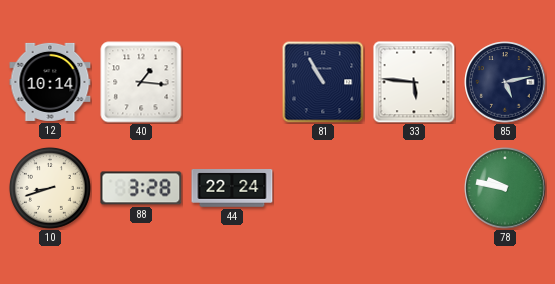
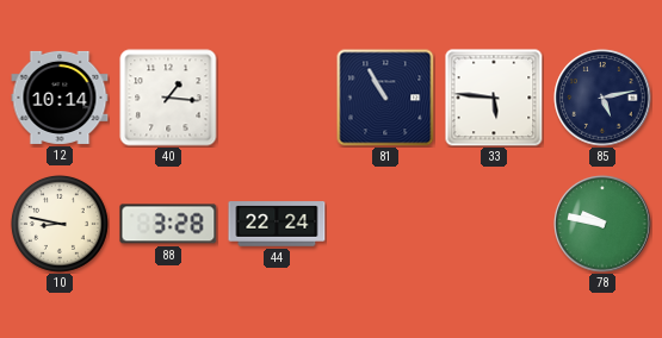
10: 8:42 -> 8:47 (60, 224)
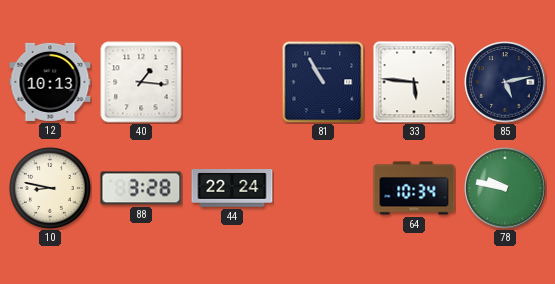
12: 10:14 -> 10:13 (50, 82)
64: none -> 10:34 (414, 188)
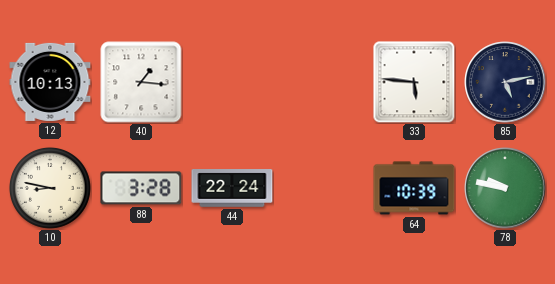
81: 10:55 -> none (323, 82)
64: 10:34 -> 10:39 (414, 188)
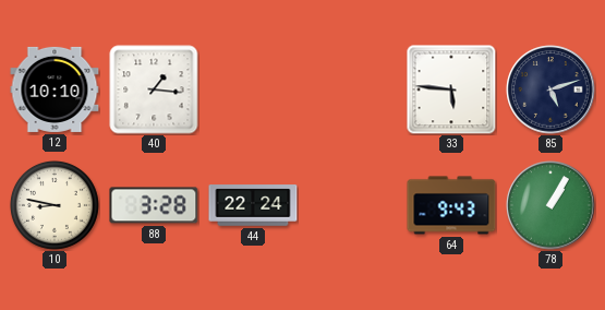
12: 10:13 -> 10:10 (55, 90)
85: 5:13 -> 5:12 (550, 90)
64: 10:39 -> 9:43 (451, 205)
78: 9:47 -> 1:05 (550, 205)
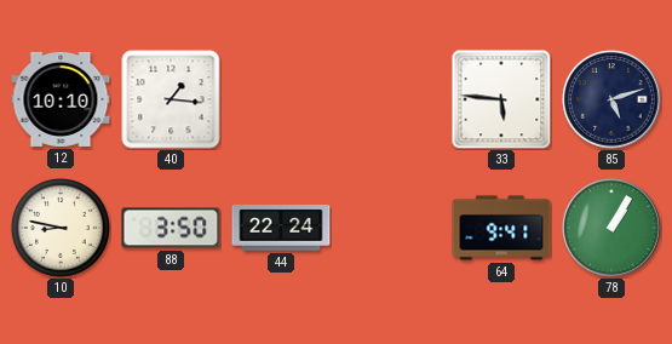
88: 3:28 -> 3:50 (171, 228)
64: 9:43 -> 9:41 (501, 228)
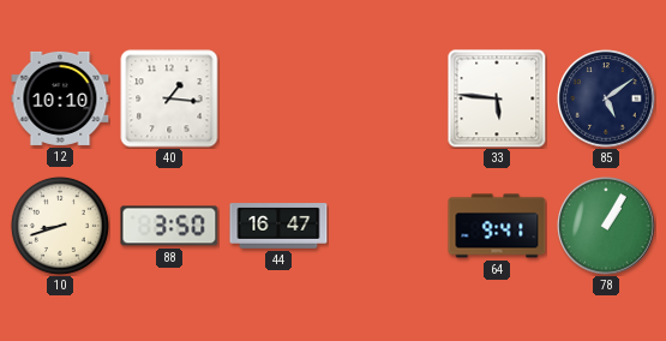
85: 5:12 -> 5:09 (606, 98)
10: 8:47 -> 8:42 (60, 226)
44: 22:24 -> 16:47 (278, 226)
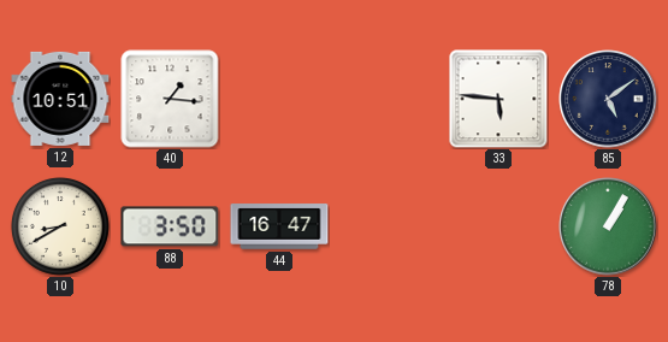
12: 10:10 -> 10:51 (60, 99)
10: 8:42 -> 8:40 (60, 226)
64: 9:41 -> none (497, 226)
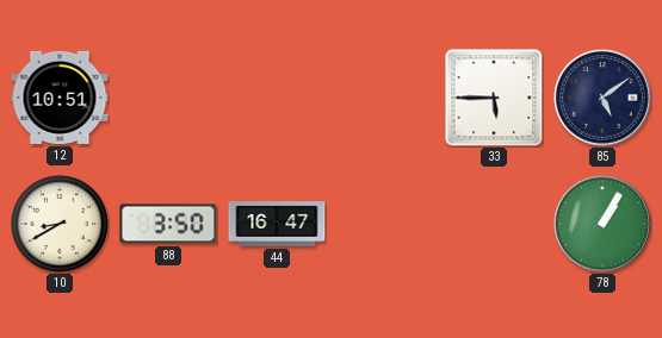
40: 1:16 -> none (170, 99)
33: 5:46 -> 5:45 (494, 98)
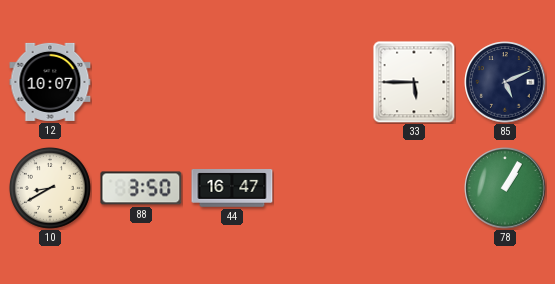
12: 10:51 -> 10:07 (50, 82)
85: 5:09 -> 5:11 (505, 82)
